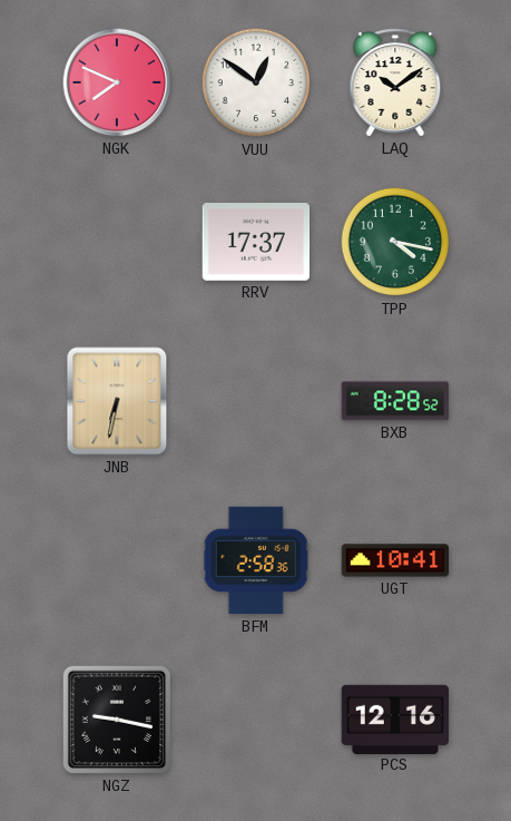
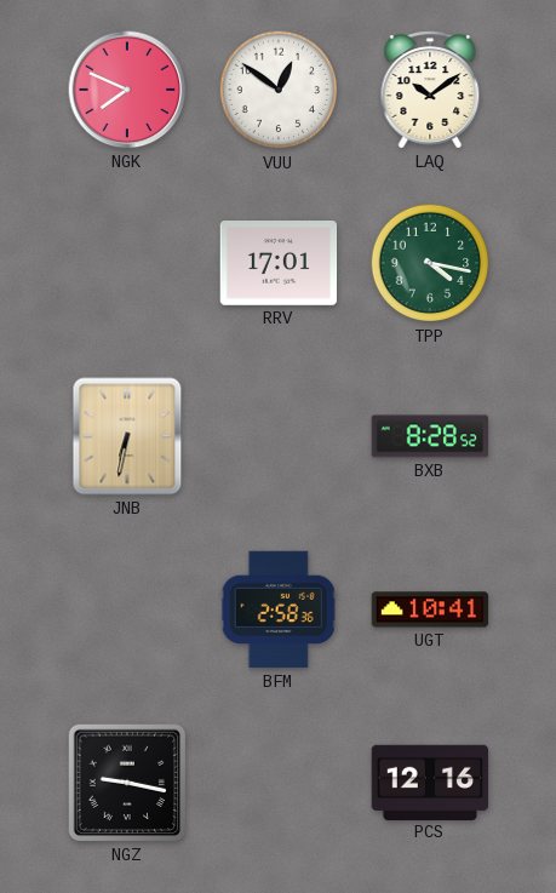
RRV: 17:37 -> 17:01 (279, 264)
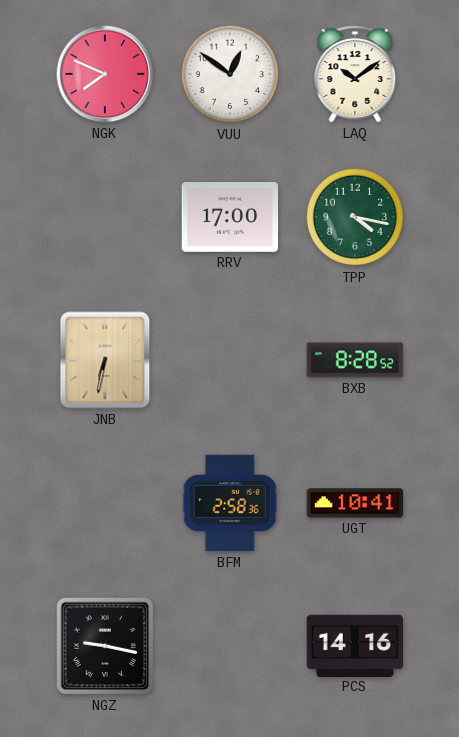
RRV: 17:01 -> 17:00 (230, 218)
PCS: 12:16 -> 14:16 (355, 645)
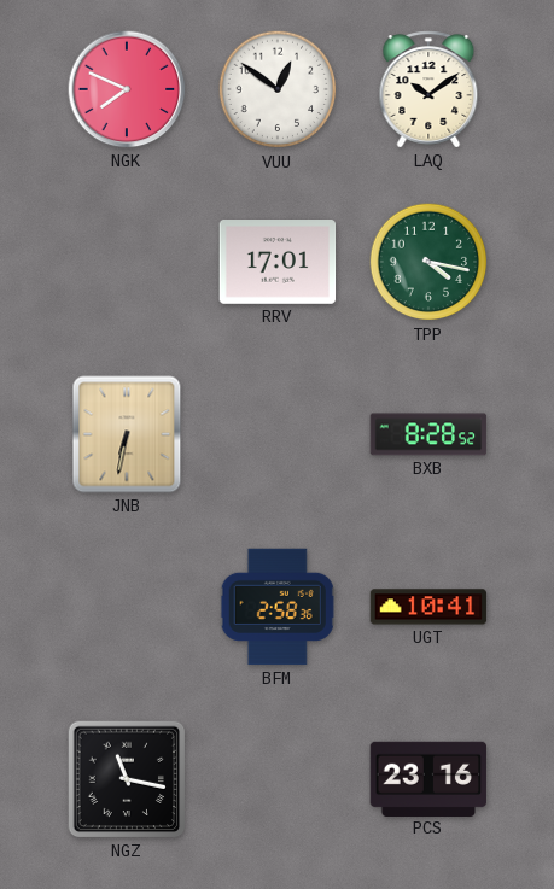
RRV: 17:00 -> 17:01 (278, 263)
NGZ: 9:17 -> 11:17 (127, 779)
PCS: 14:16 -> 23:16 (428, 778)
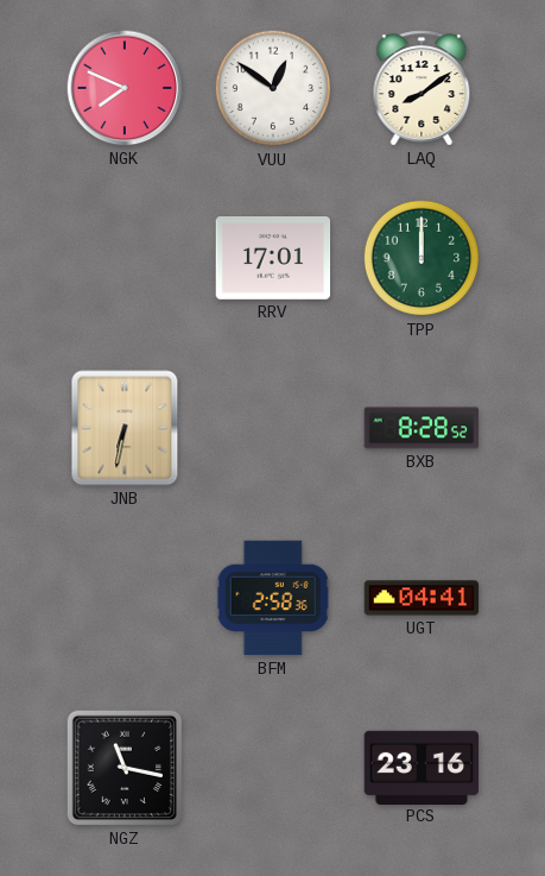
LAQ: 10:09 -> 8:09 (422, 88)
TPP: 4:17 -> 12:00 (422, 258)
UGT: 10:41 -> 04:41 (422, 598)
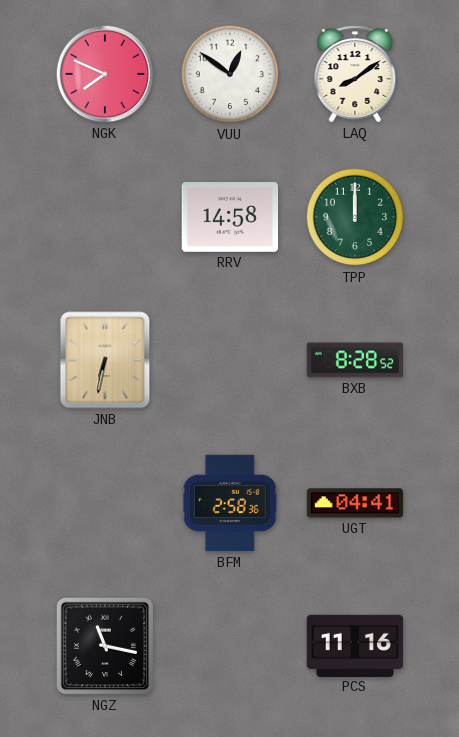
RRV: 17:01 -> 14:58 (230, 218)
PCS: 23:16 -> 11:16 (355, 645)
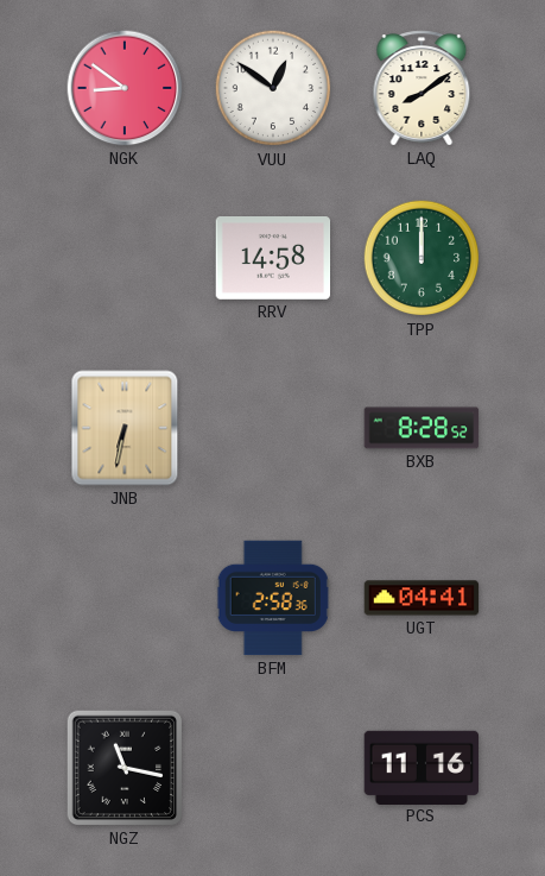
NGK: 7:49 -> 8:51 (125, 88)
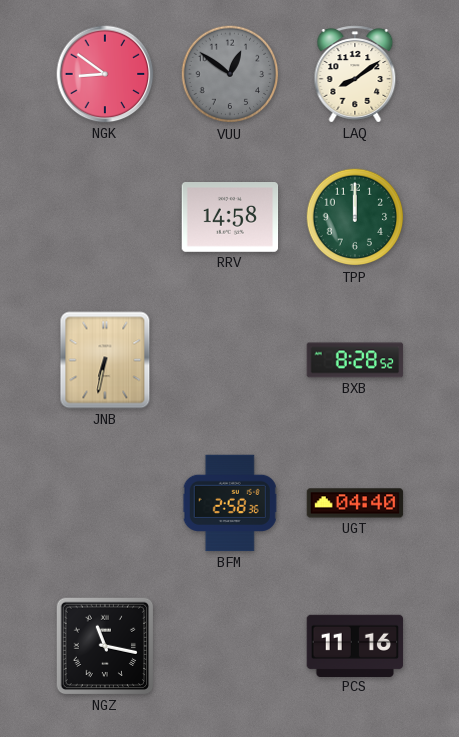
VUU dial: white -> grey (230, 74)
UGT: 04:41 -> 04:40 (355, 503)
